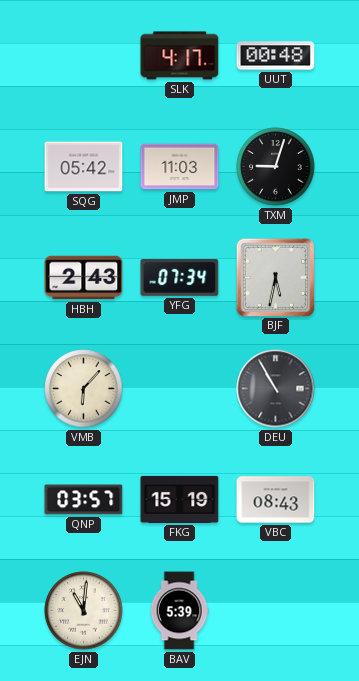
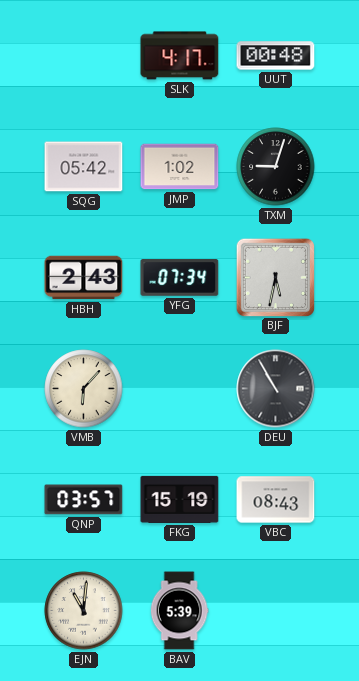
JMP: 11:03 -> 1:02 (180, 167)
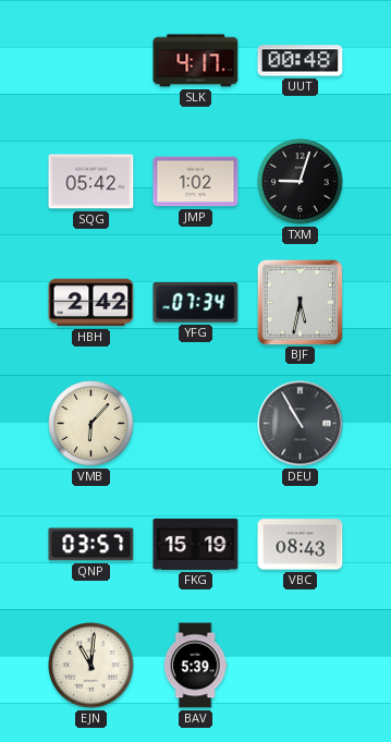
HBH: 2:43 -> 2:42 (91, 303)
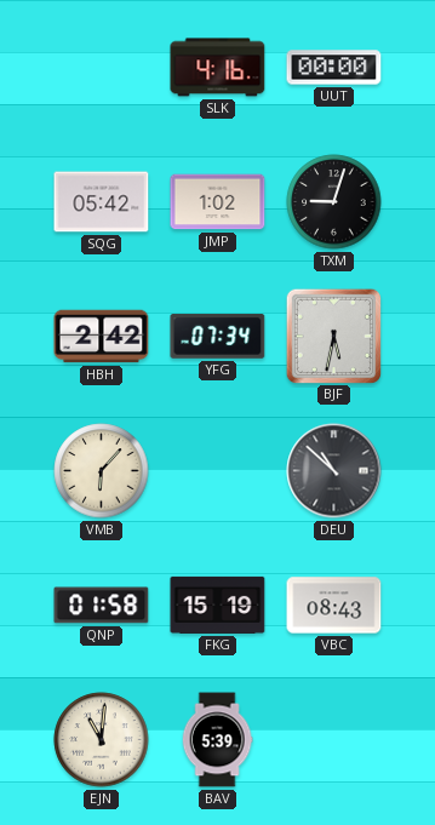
SLK: 4:17 -> 4:16 (218, 68)
UUT: 00:48 -> 00:00 (334, 68)
DEU: 10:55 -> 10:52 (334, 471)
QNP: 03:57 -> 01:58 (102, 606)
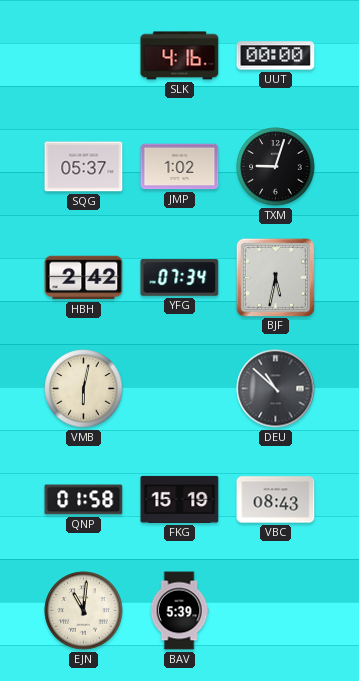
SQG: 05:42 -> 05:37 (84, 167)
VMB: 6:07 -> 6:02 (84, 389)
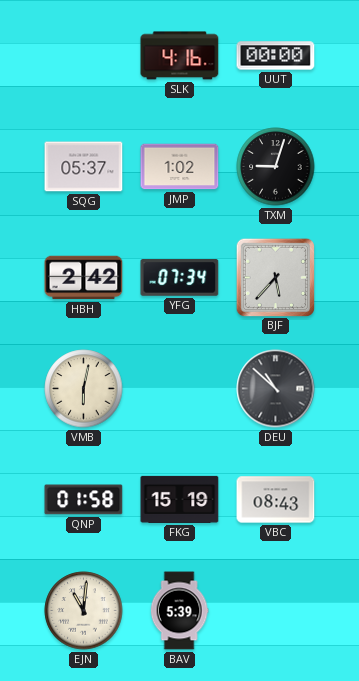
BJF: 5:32 -> 5:37 (275, 277)
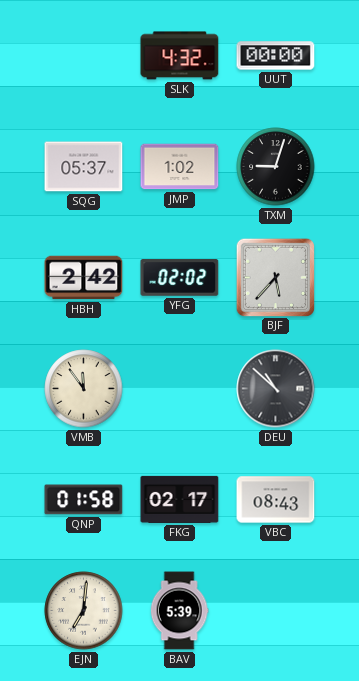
SLK: 4:16 -> 4:32 (180, 56)
YFG: 07:34 -> 02:02 (180, 278)
VMB: 6:02 -> 11:54 (84, 389)
FKG: 15:19 -> 02:17 (180, 499)
EJN: 11:01 -> 7:01 (84, 611)
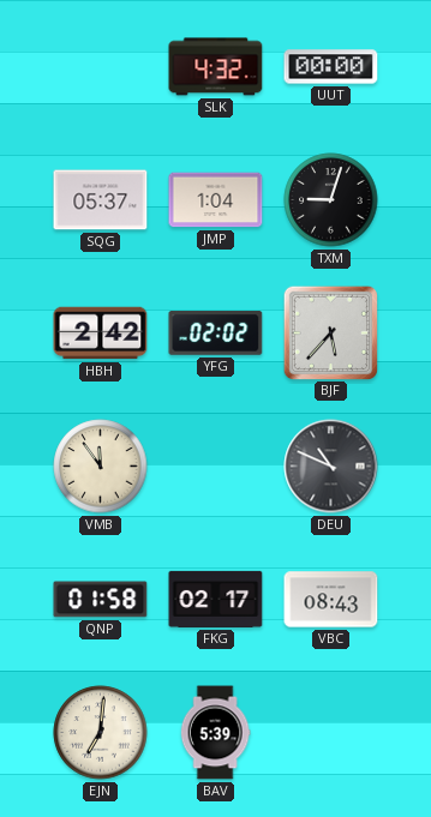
JMP: 1:02 -> 1:04 (216, 200)
DEU: 10:52 -> 10:49 (331, 467)
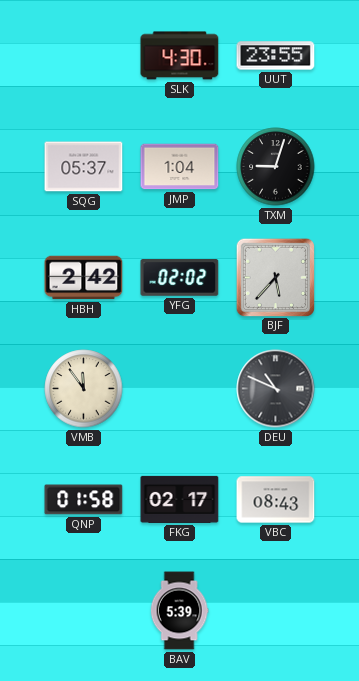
SLK: 4:32 -> 4:30 (180, 56)
UUT: 00:00 -> 23:55 (276, 56)
EJN: 7:01 -> none (101, 733)
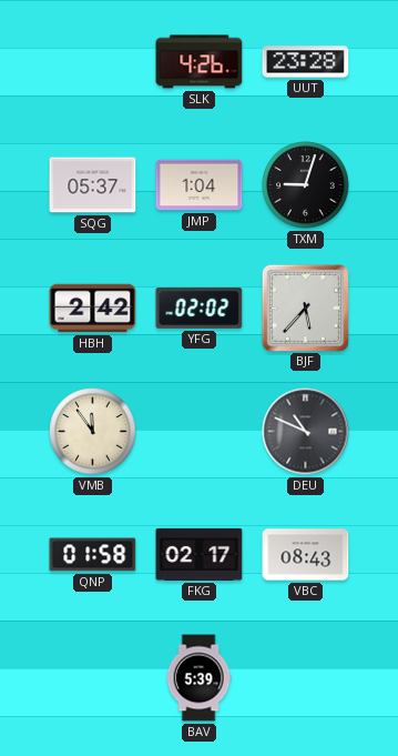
SLK: 4:30 -> 4:26 (200, 62)
UUT: 23:55 -> 23:28 (306, 62)
